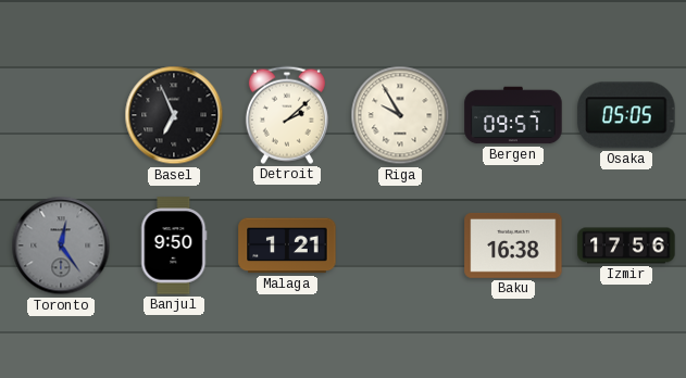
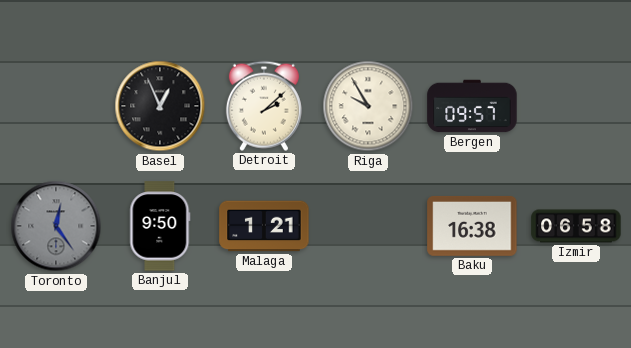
Basel: 6:56 -> 12:56 (160, 106)
Osaka: 05:05 -> none (626, 115)
Izmir: 17:56 -> 06:58 (576, 226)
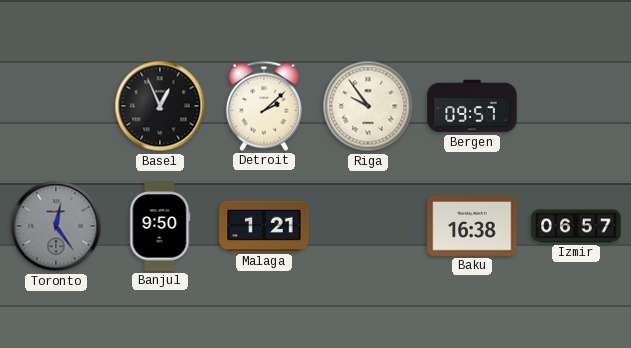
Riga: 9:55 -> 9:54 (368, 106)
Izmir: 06:58 -> 06:57 (576, 226)
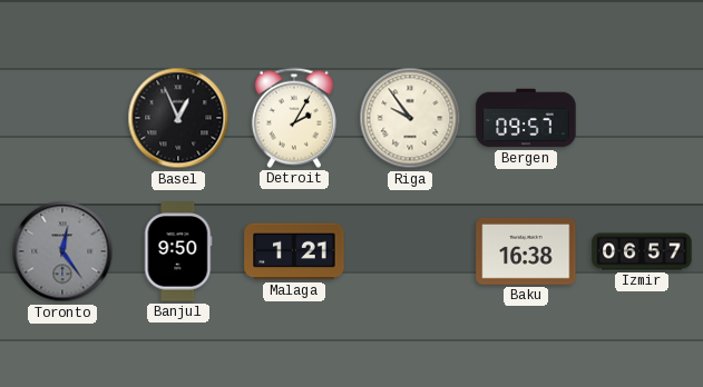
Detroit: 2:08 -> 2:05 (294, 118)
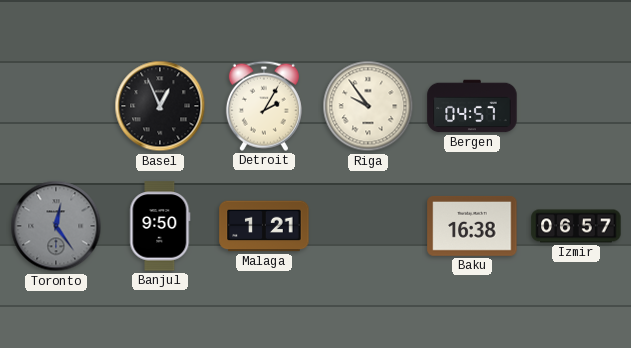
Bergen: 09:57 -> 04:57 (472, 106)
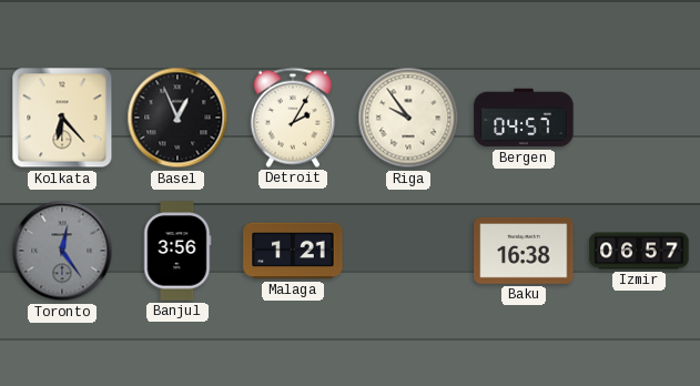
Kolkata: none -> 6:23 (62, 118)
Banjul: 9:50 -> 3:56 (177, 251)
